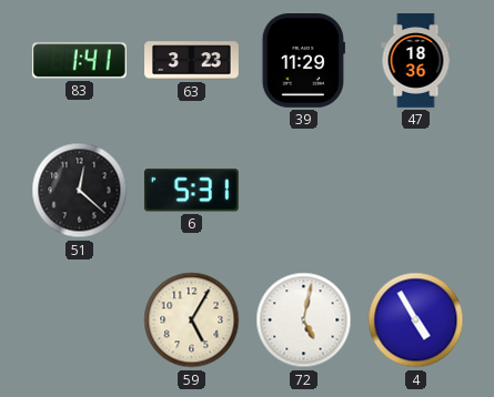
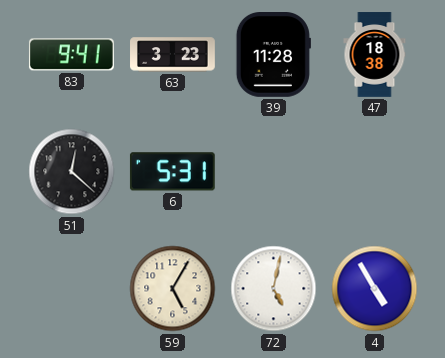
83: 1:41 -> 9:41 (71, 55)
39: 11:29 -> 11:28 (273, 55)
47: 18:36 -> 18:38 (375, 55)
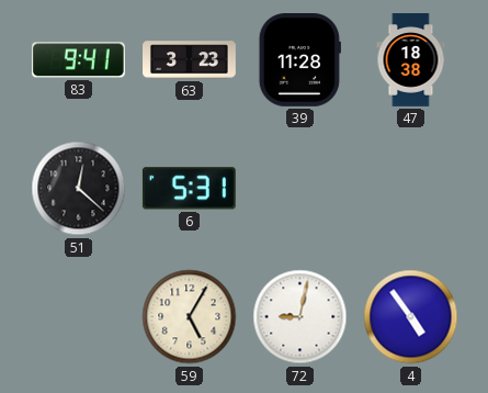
72: 5:02 -> 9:02 (300, 317)
4: 4:55 -> 4:54 (411, 317)
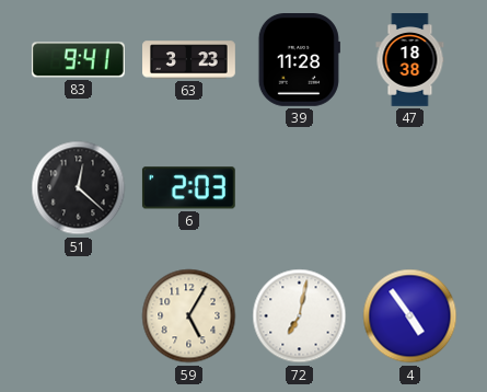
6: 5:31 -> 2:03 (188, 188)
72: 9:02 -> 7:02 (300, 316)
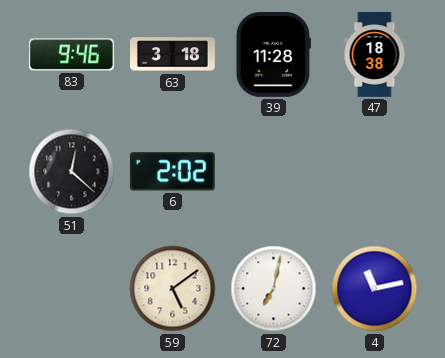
83: 9:41 -> 9:46 (71, 55)
63: 3:23 -> 3:18 (173, 55)
6: 2:03 -> 2:02 (172, 172)
59: 5:05 -> 5:09 (173, 289)
4: 4:54 -> 11:13 (375, 289)
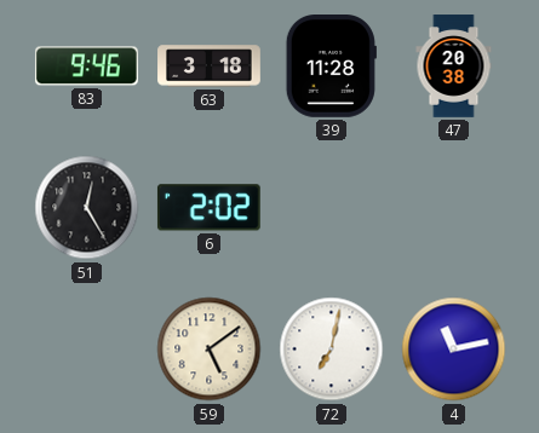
47: 18:38 -> 20:38 (454, 67)
51: 12:22 -> 12:25 (87, 208)
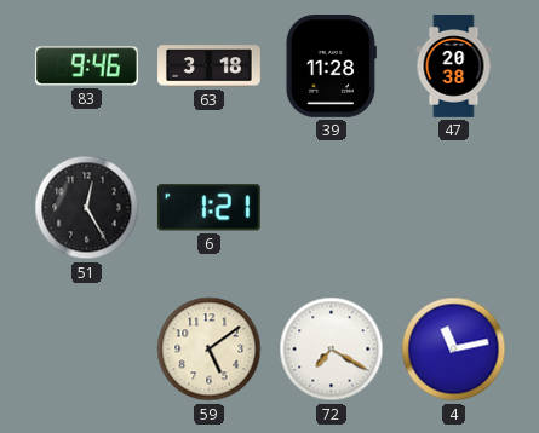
6: 2:02 -> 1:21 (208, 208)
72: 7:02 -> 7:20 (332, 350)
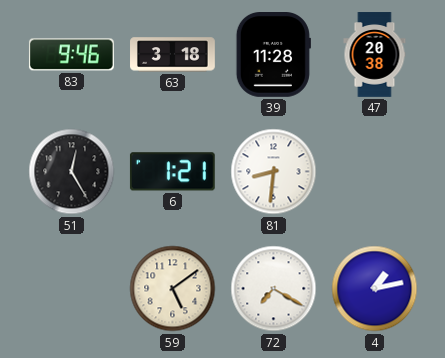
81: none -> 8:31 (274, 172)
4: 11:13 -> 1:13 (375, 289)
